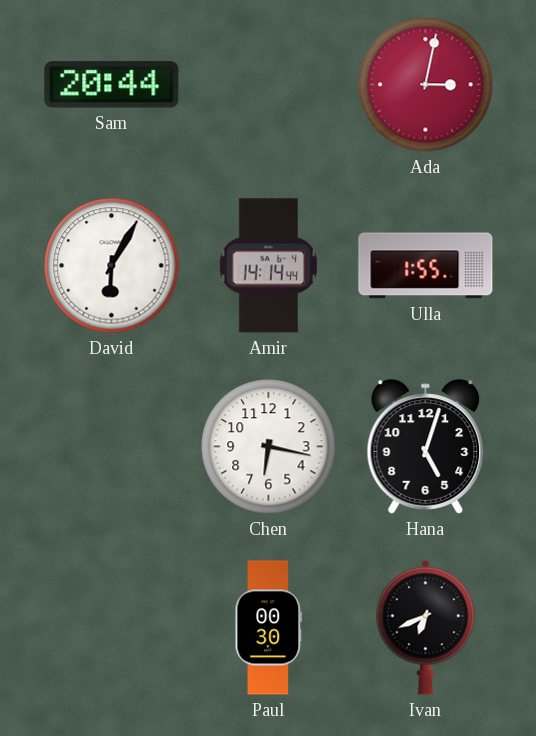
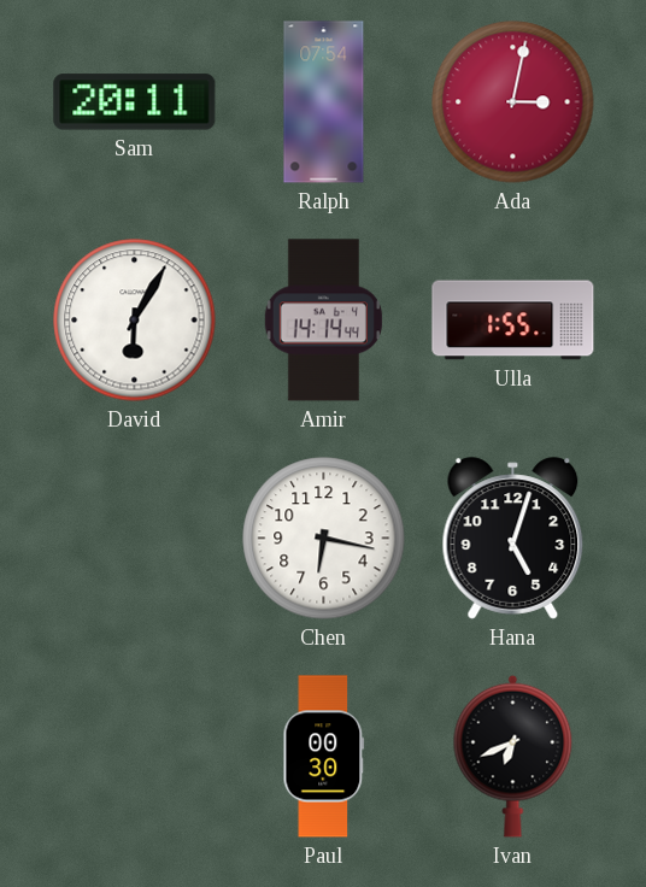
Sam: 20:44 -> 20:11 (135, 102)
Ralph: none -> 07:54 (324, 102)
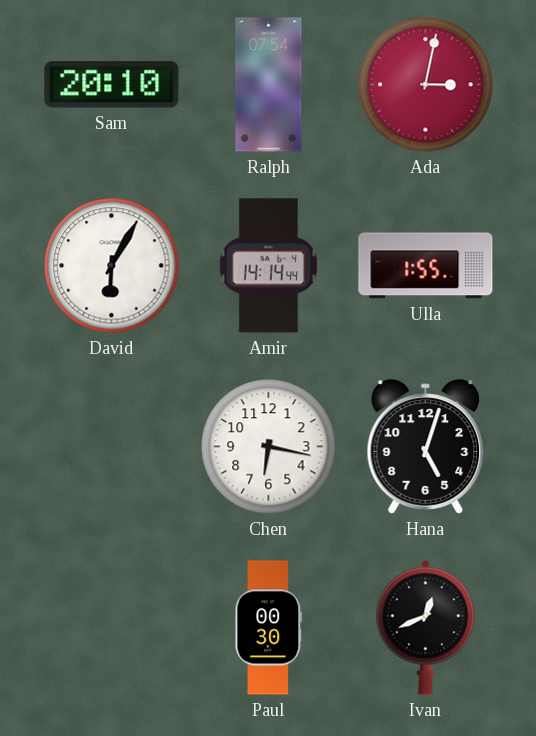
Sam: 20:11 -> 20:10 (112, 85)
Ivan: 6:41 -> 12:41 (426, 627)
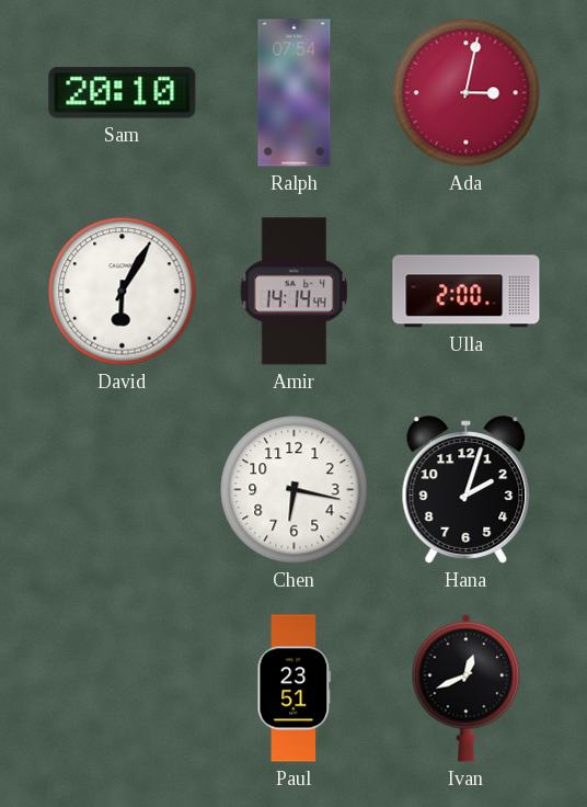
Ulla: 1:55 -> 2:00 (467, 292)
Hana: 5:03 -> 2:03 (467, 490)
Paul: 00:30 -> 23:51 (295, 689)
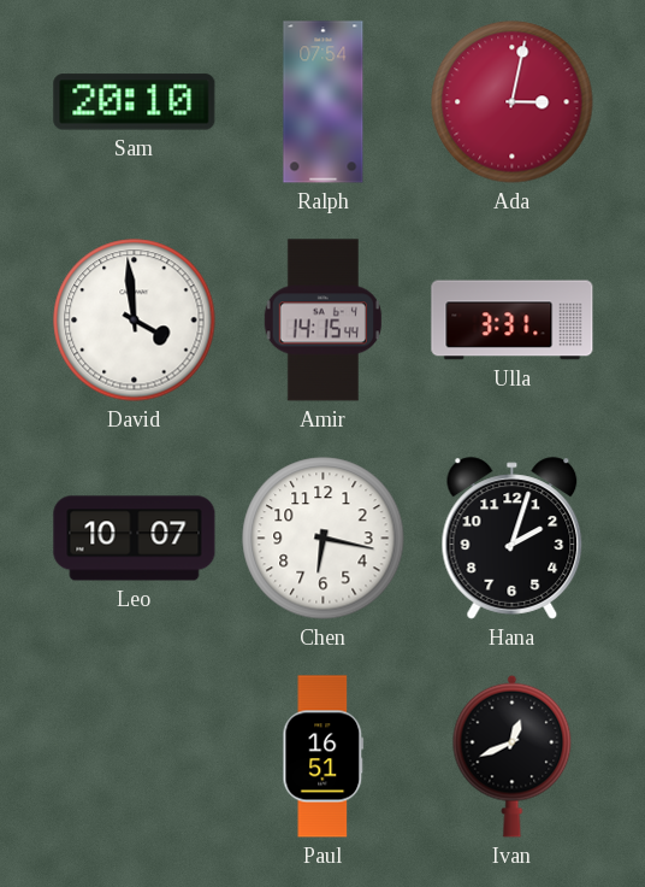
David: 6:05 -> 3:59 (135, 321)
Amir: 14:14 -> 14:15 (322, 321)
Ulla: 2:00 -> 3:31 (513, 321)
Leo: none -> 10:07 (135, 539)
Paul: 23:51 -> 16:51 (324, 757)
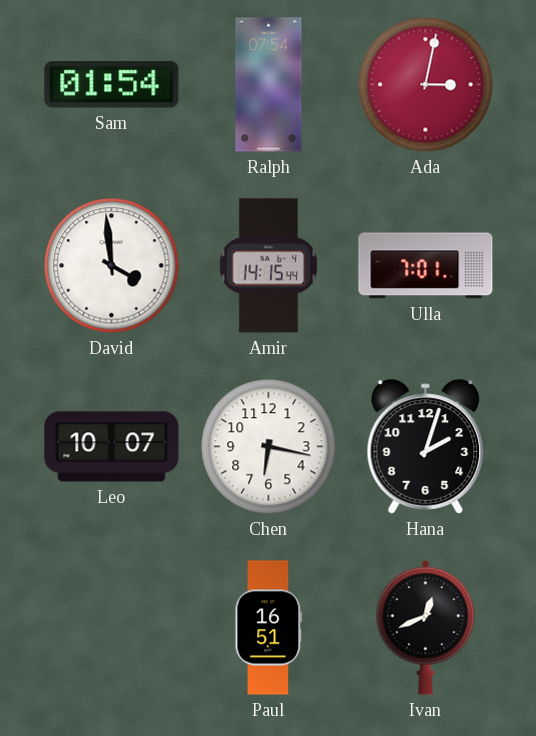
Sam: 20:10 -> 01:54 (112, 85)
Ulla: 3:31 -> 7:01 (426, 266)
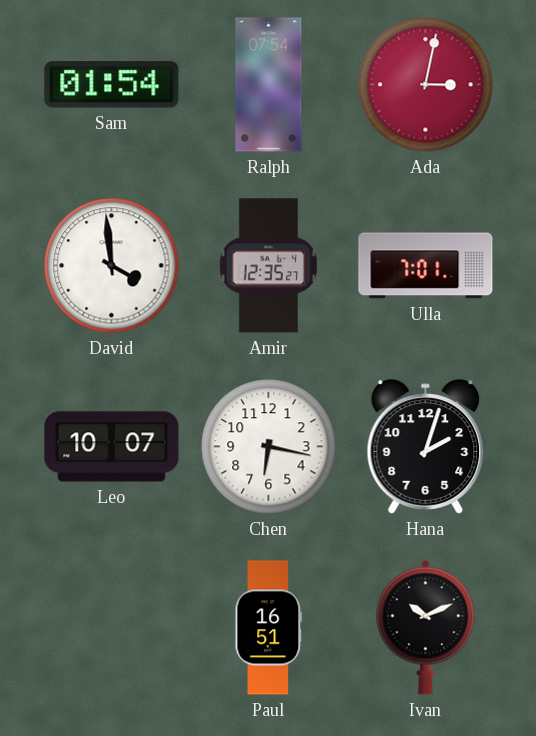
Amir: 14:15 -> 12:35 (268, 266)
Ivan: 12:41 -> 10:11 (426, 627)
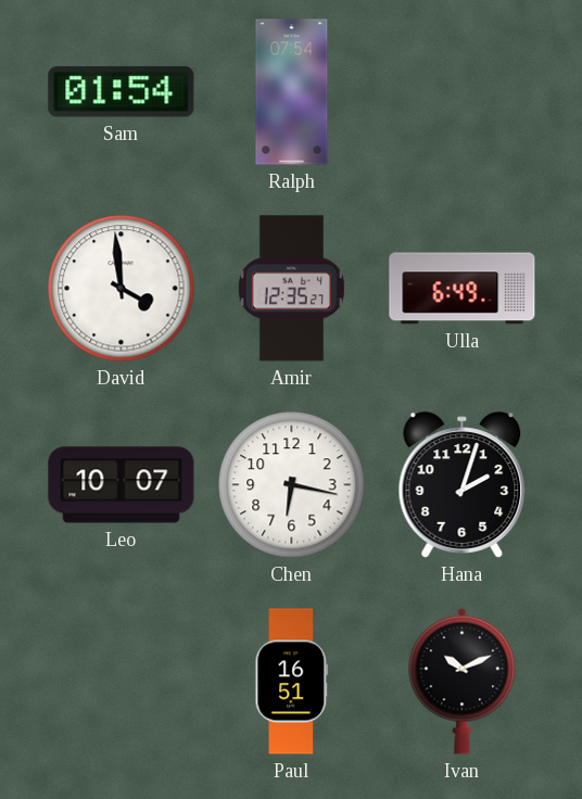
Ada: 3:02 -> none (426, 85)
Ulla: 7:01 -> 6:49 (463, 289)
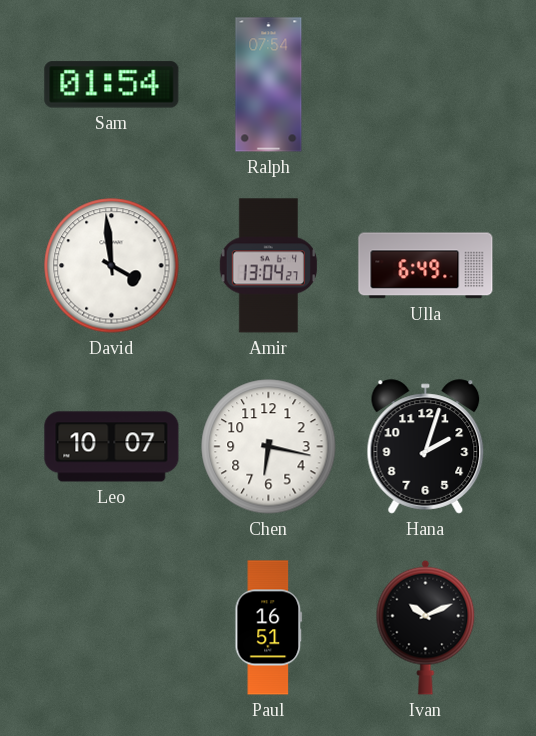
Amir: 12:35 -> 13:04 (268, 266)
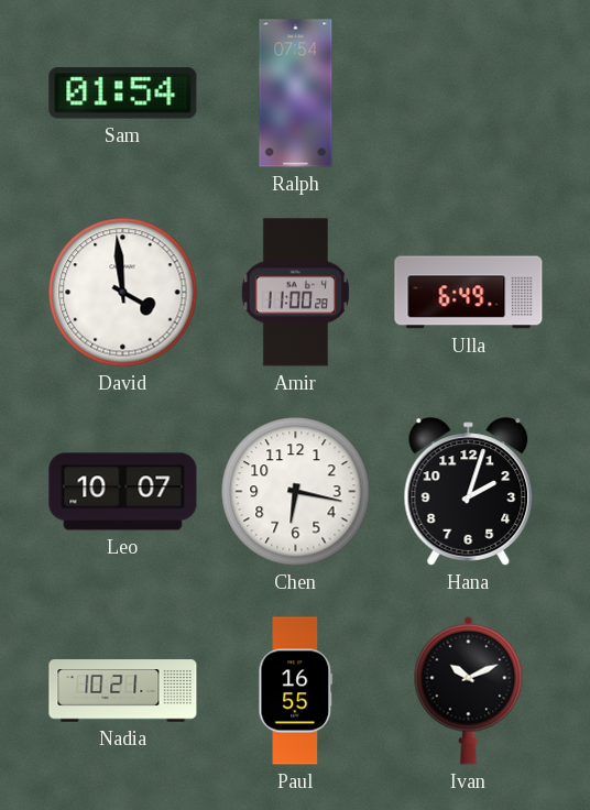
Amir: 13:04 -> 11:00 (295, 293)
Nadia: none -> 10:21 (123, 691)
Paul: 16:51 -> 16:55 (296, 691)
